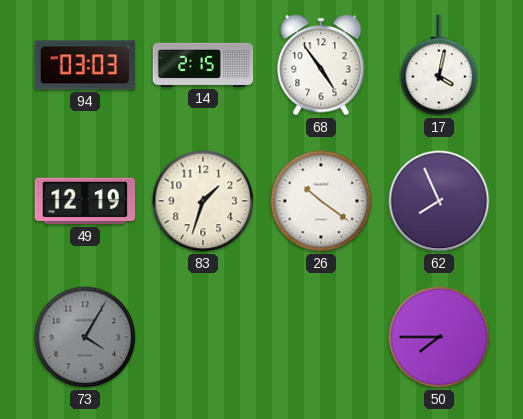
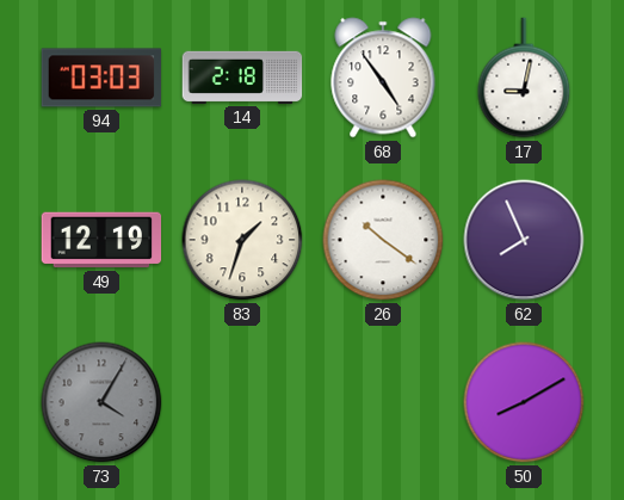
14: 2:15 -> 2:18 (242, 78)
17: 4:02 -> 9:02 (524, 78)
50: 7:45 -> 8:10 (524, 402)
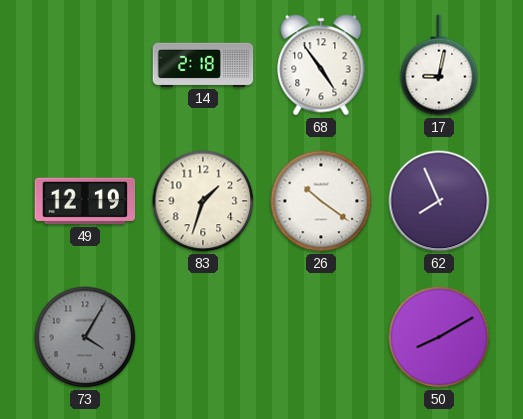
94: 03:03 -> none (101, 78)
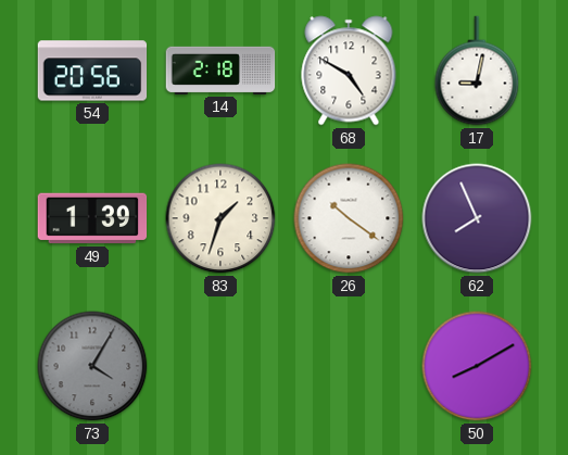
54: none -> 20:56 (92, 71)
68: 4:54 -> 4:50 (349, 71)
49: 12:19 -> 1:39 (92, 218)
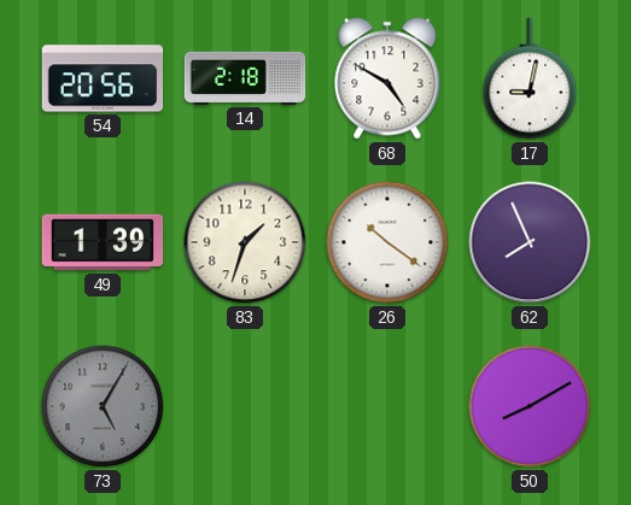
73: 4:05 -> 5:05 (103, 406)
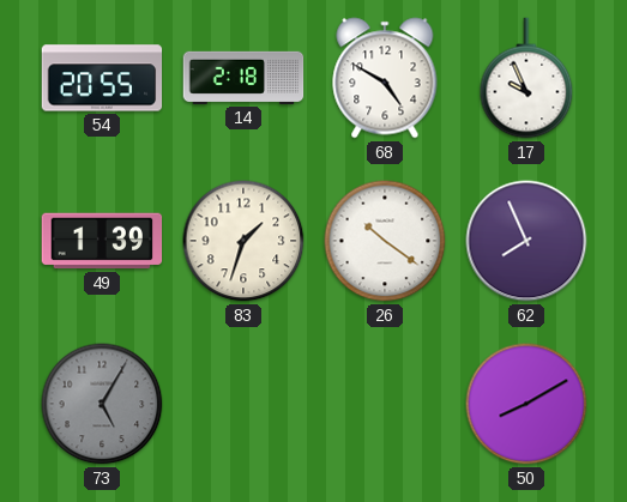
54: 20:56 -> 20:55 (102, 78)
17: 9:02 -> 9:56 (526, 78)
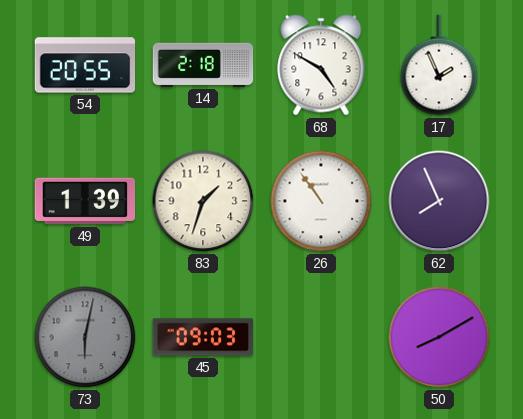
17: 9:56 -> 1:56 (439, 65)
26: 10:21 -> 10:54 (321, 201)
73: 5:05 -> 6:02 (85, 337)
45: none -> 09:03 (203, 337)
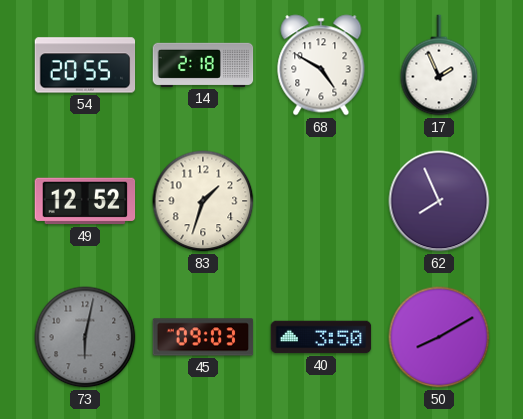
49: 1:39 -> 12:52 (85, 201)
26: 10:54 -> none (321, 201)
40: none -> 3:50 (321, 337)
